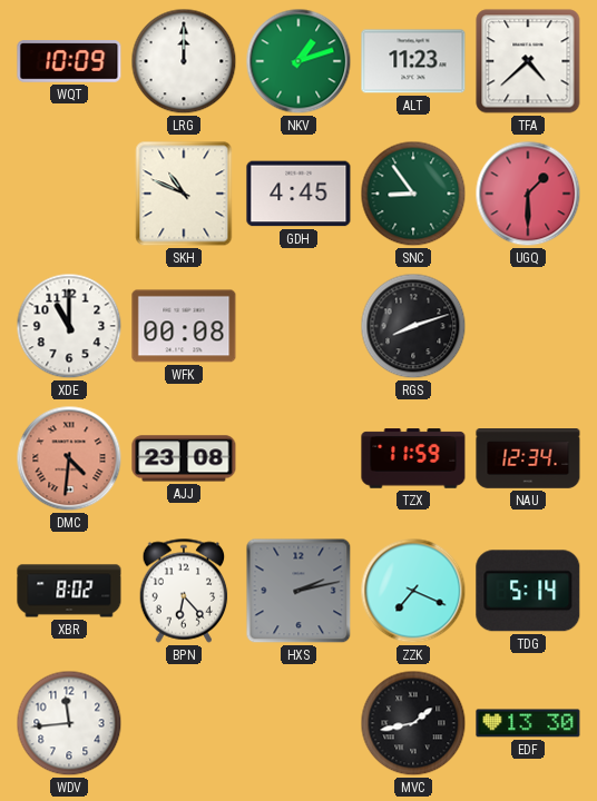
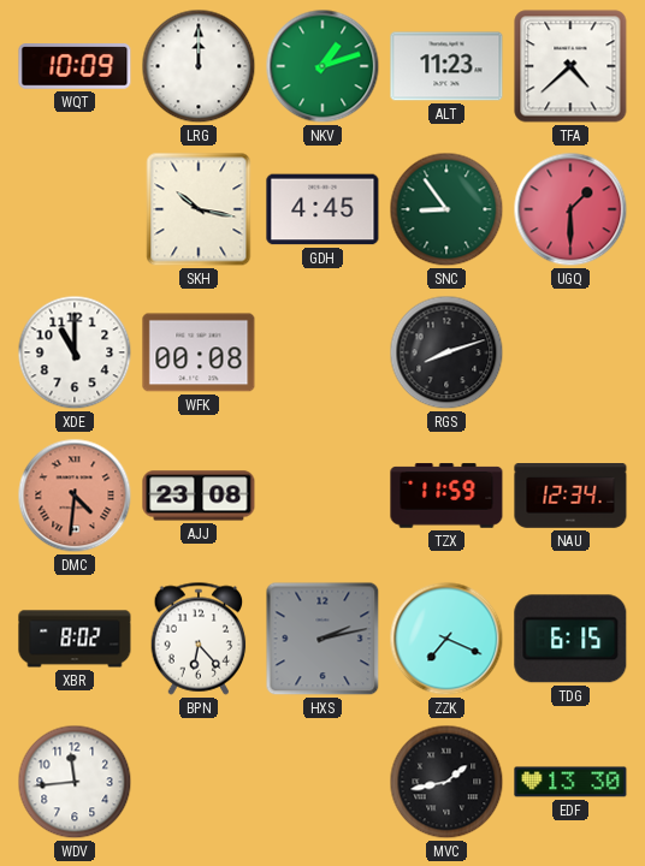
SKH: 10:49 -> 10:17 (199, 209)
TDG: 5:14 -> 6:15 (570, 639)
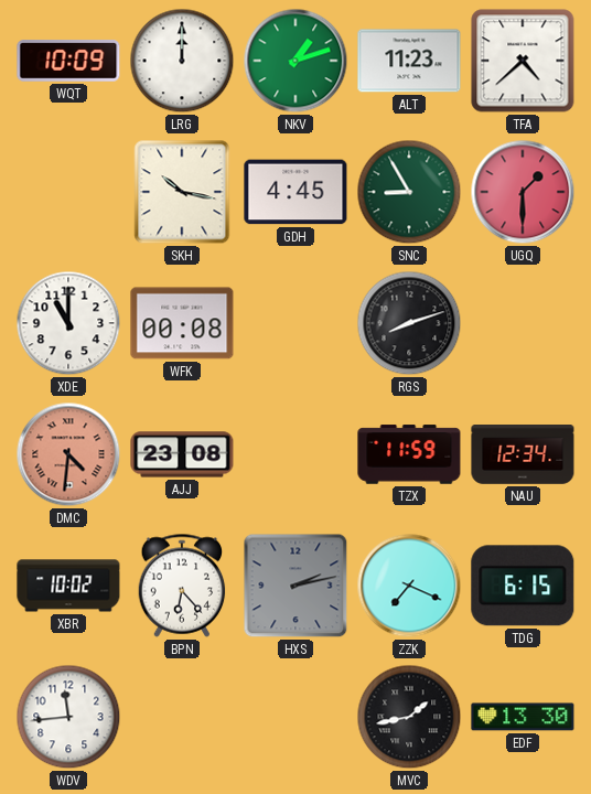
SNC: 8:54 -> 8:55 (409, 192)
XBR: 8:02 -> 10:02 (68, 586)
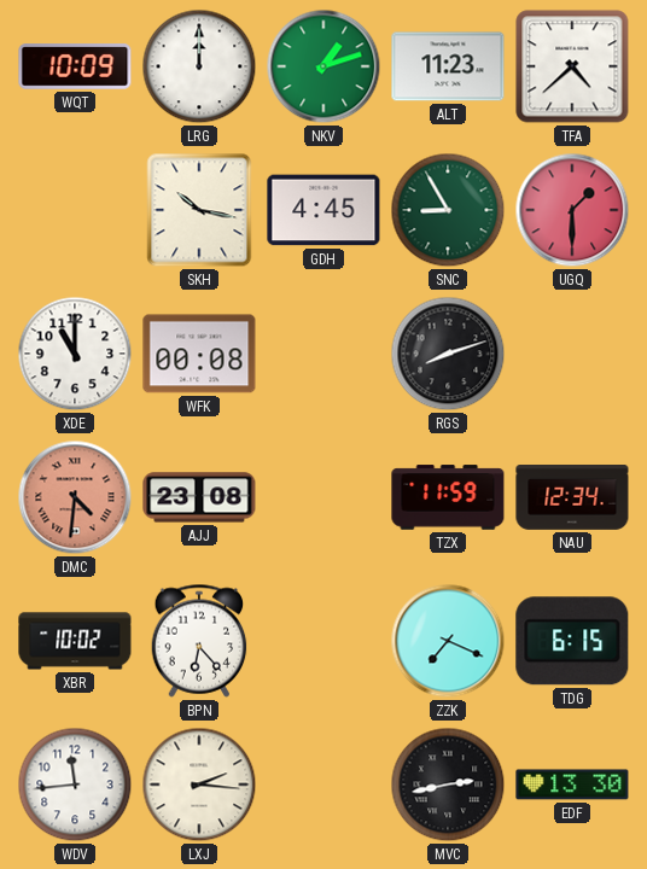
HXS: 2:13 -> none (295, 586)
LXJ: none -> 2:16 (199, 785)
MVC: 1:43 -> 2:43 (448, 785)
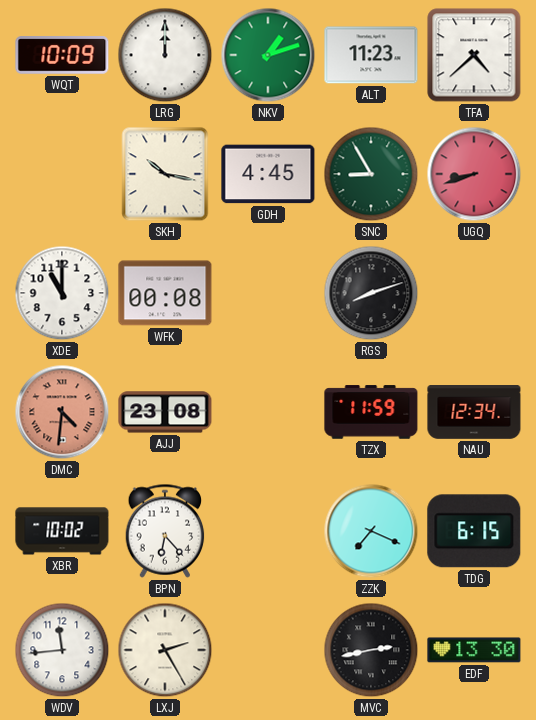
UGQ: 1:30 -> 8:42 (474, 174)
LXJ: 2:16 -> 2:25 (165, 650)
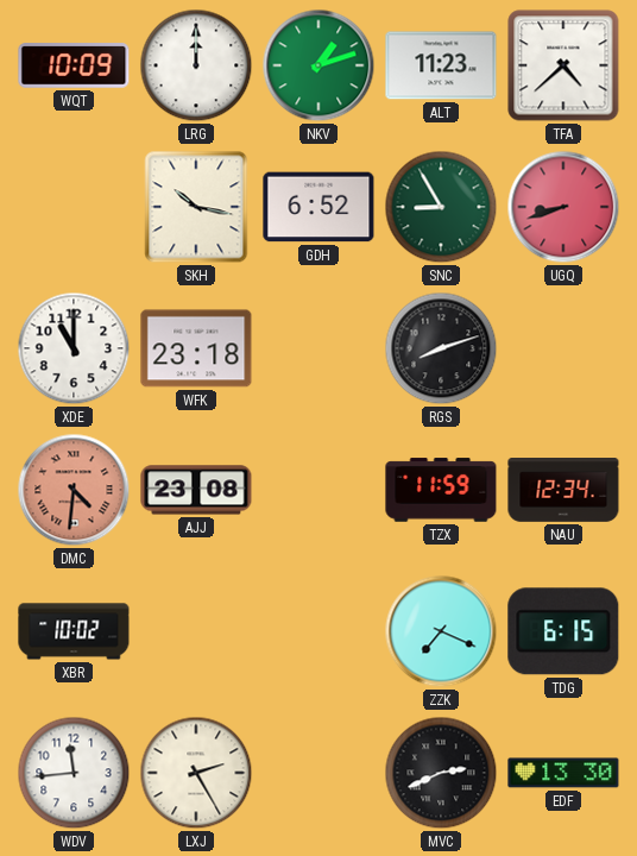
GDH: 4:45 -> 6:52 (318, 207)
WFK: 00:08 -> 23:18 (196, 348)
BPN: 6:23 -> none (165, 531)
MVC: 2:43 -> 2:41 (441, 773)
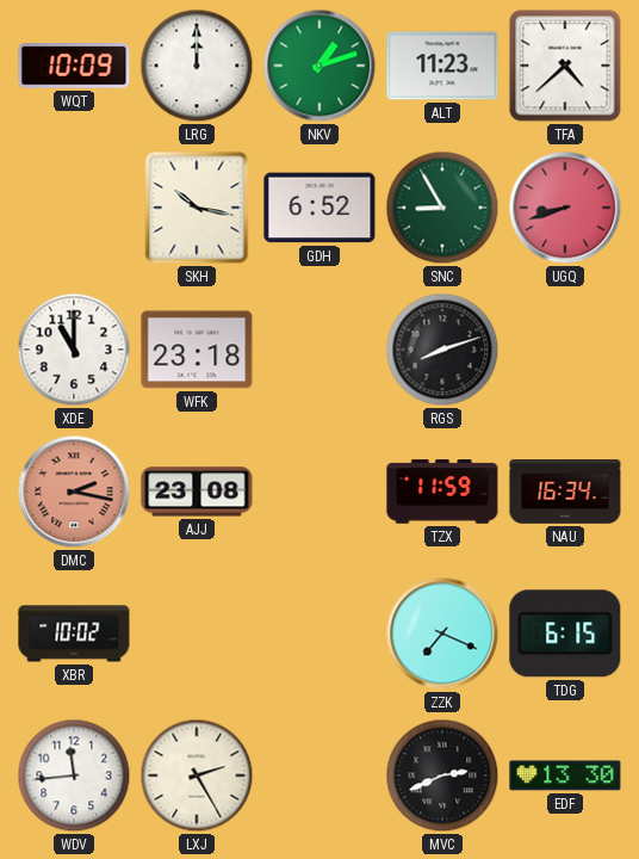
DMC: 4:31 -> 2:17 (74, 492)
NAU: 12:34 -> 16:34 (565, 493)
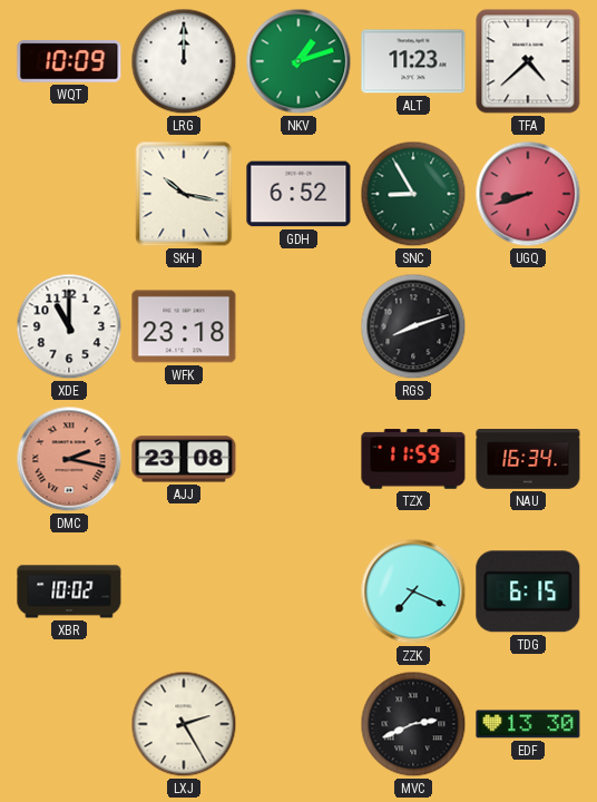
WDV: 11:44 -> none (74, 775)
